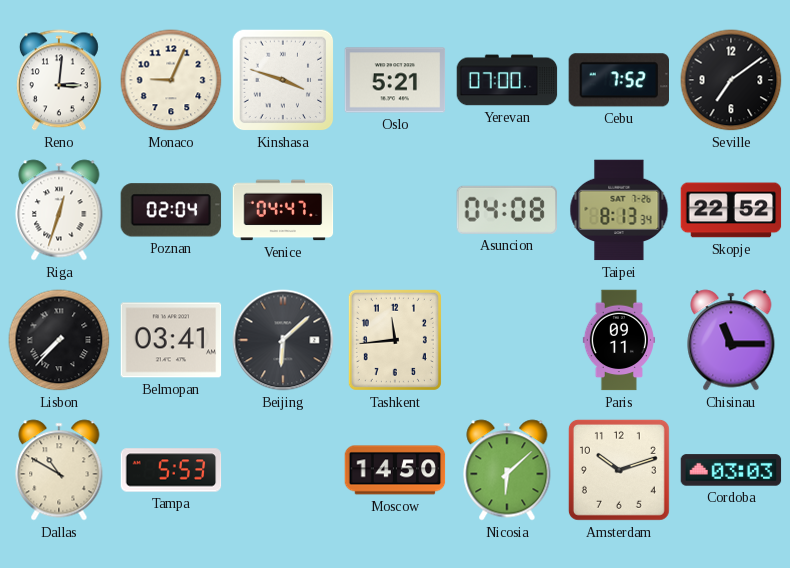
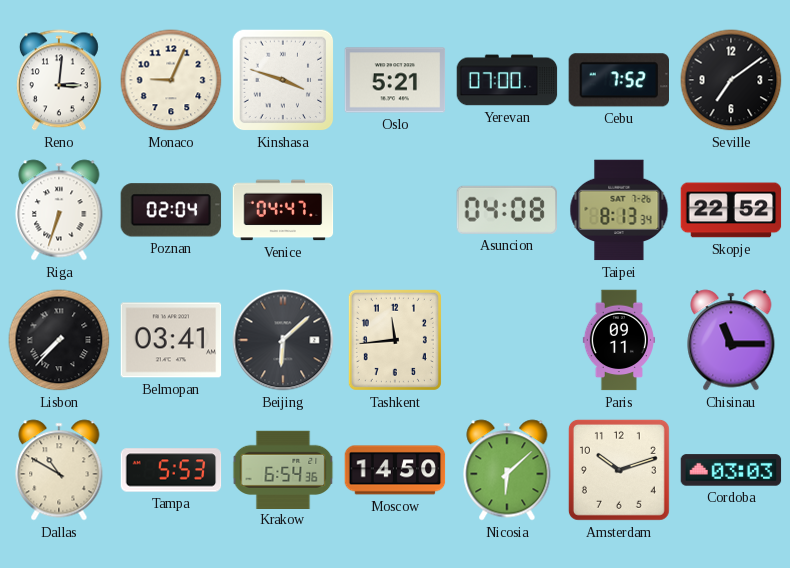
Riga: 12:33 -> 6:33 (59, 210)
Krakow: none -> 6:54 (283, 469)
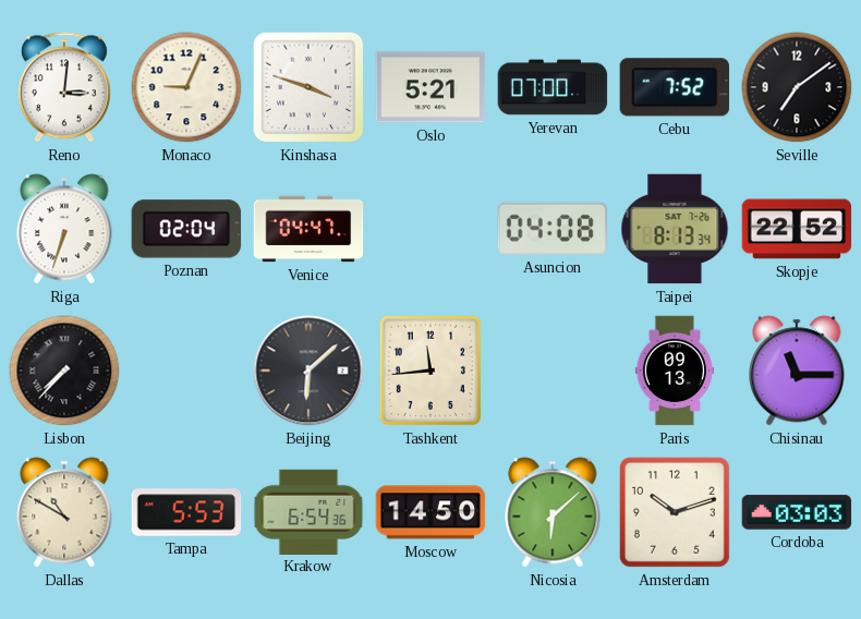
Belmopan: 03:41 -> none (171, 340)
Paris: 09:11 -> 09:13 (674, 371)
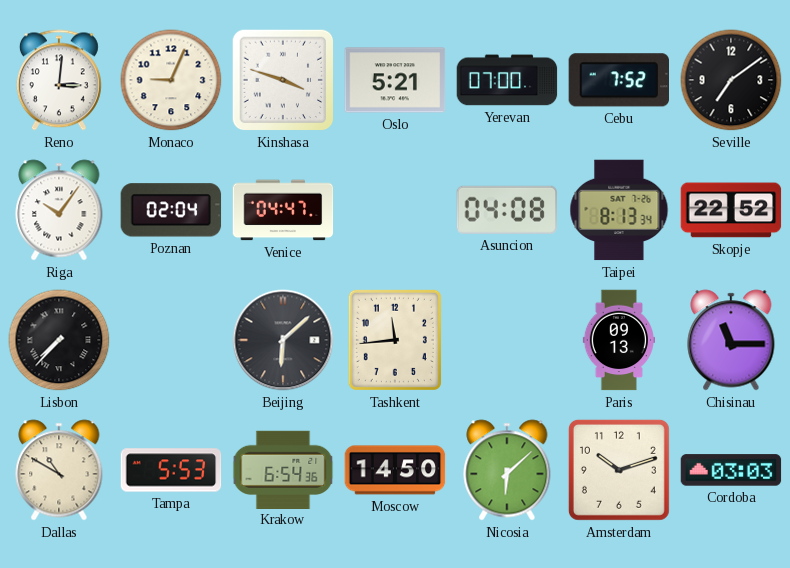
Riga: 6:33 -> 10:06 (59, 210)
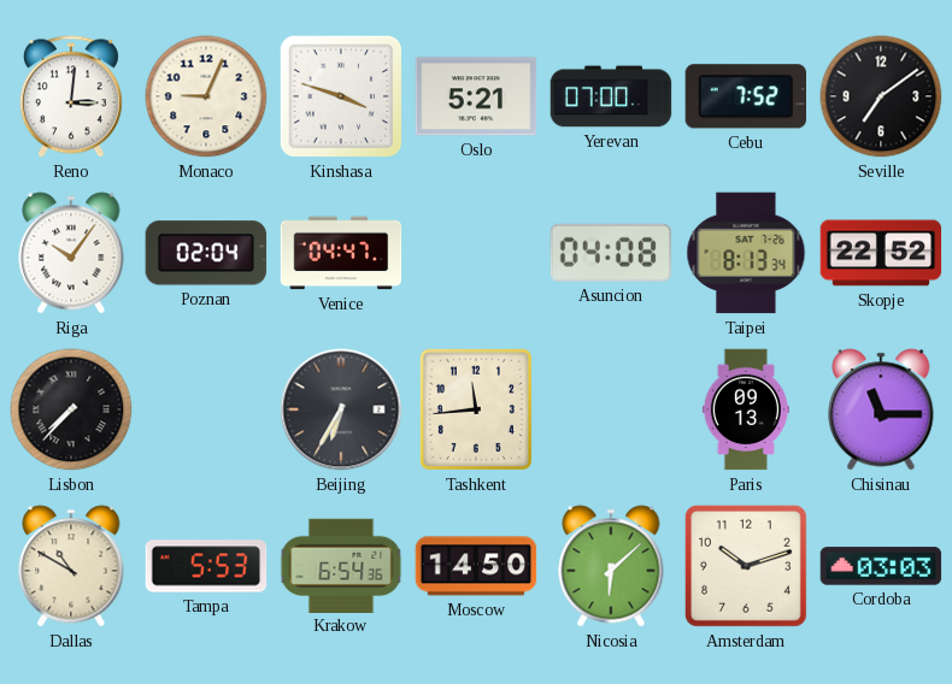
Beijing: 6:08 -> 6:35 (341, 409)
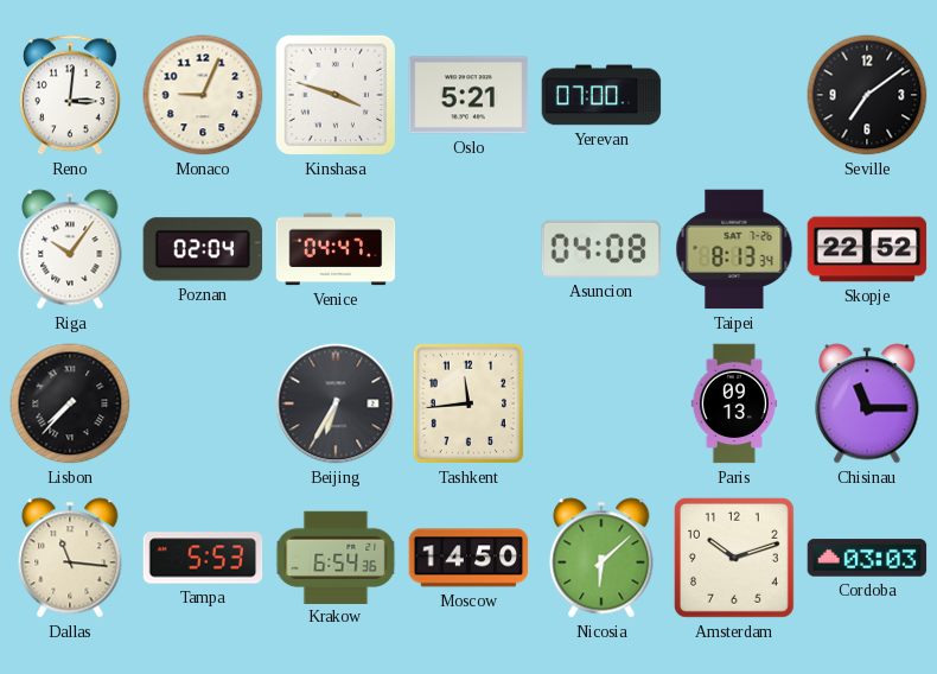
Cebu: 7:52 -> none (745, 96)
Dallas: 10:50 -> 11:16 (70, 558)
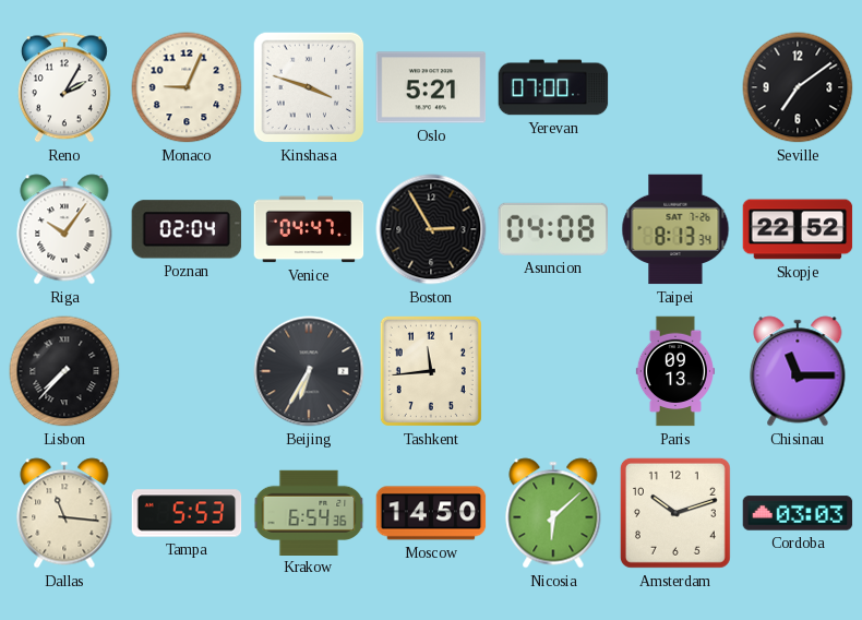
Reno: 3:01 -> 2:05 (64, 87)
Boston: none -> 2:55 (431, 229)
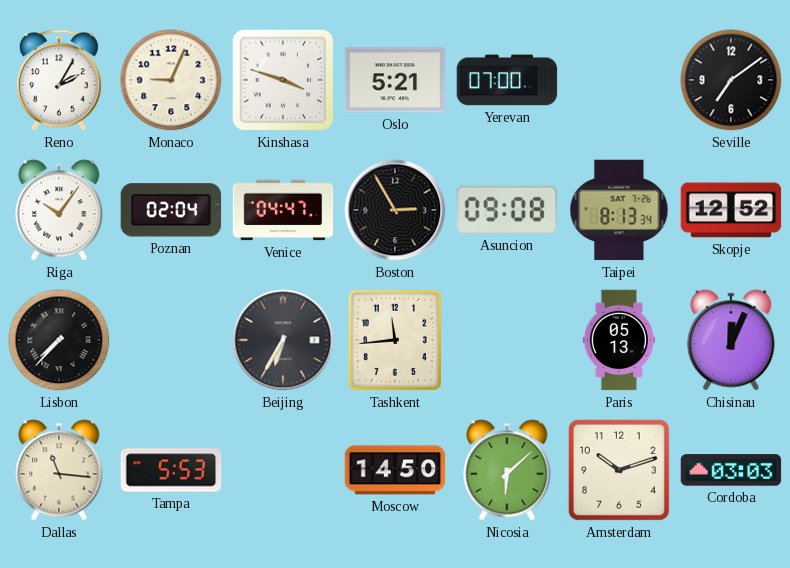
Asuncion: 04:08 -> 09:08 (507, 210)
Skopje: 22:52 -> 12:52 (731, 210)
Paris: 09:13 -> 05:13 (618, 340)
Chisinau: 11:15 -> 12:04 (731, 340)
Krakow: 6:54 -> none (309, 512)
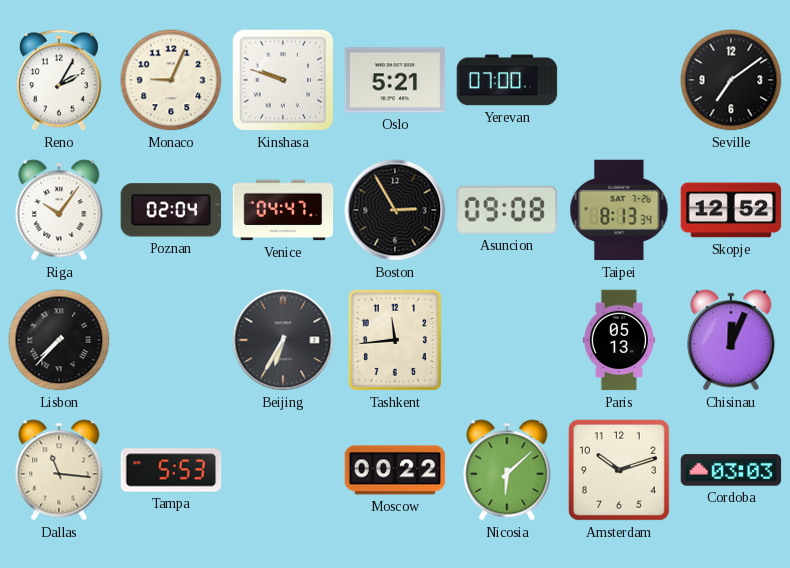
Kinshasa: 3:48 -> 9:48 (283, 80)
Moscow: 14:50 -> 00:22 (395, 470)
